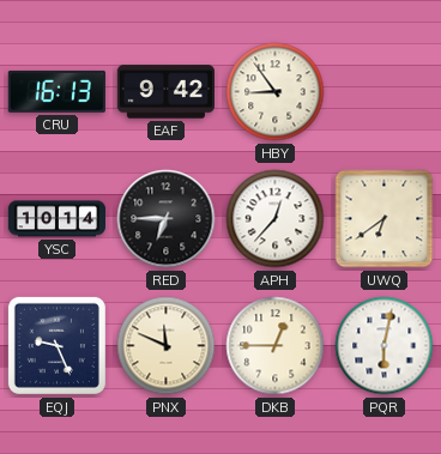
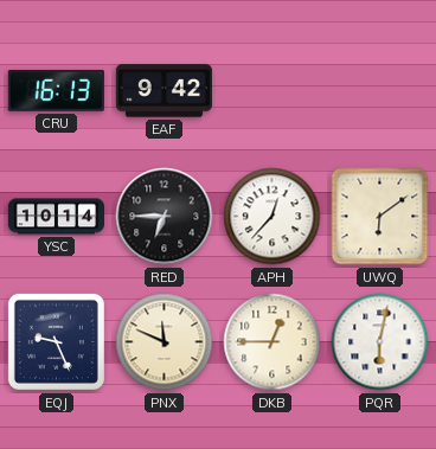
HBY: 8:54 -> none (276, 92)
UWQ: 6:39 -> 6:09 (380, 217)
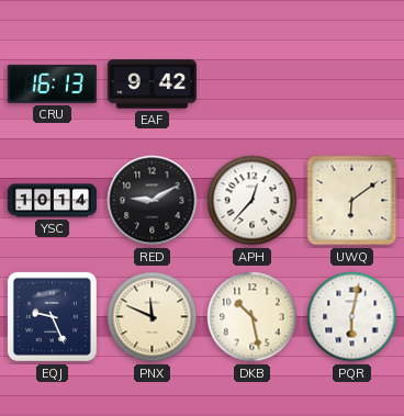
RED: 6:45 -> 9:10 (153, 201)
DKB: 12:45 -> 10:28 (252, 317)
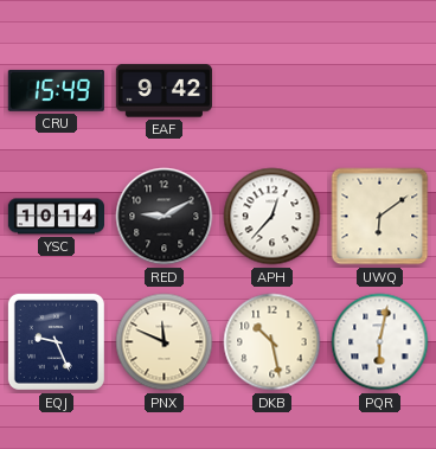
CRU: 16:13 -> 15:49 (56, 90)
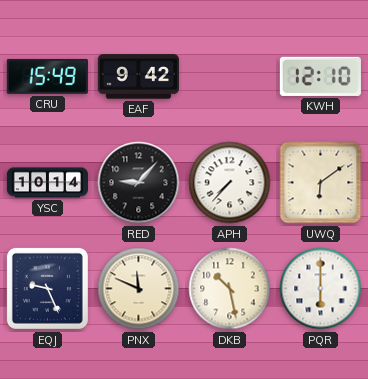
KWH: none -> 12:10 (320, 76)
RED: 9:10 -> 9:07 (139, 183)
APH: 12:37 -> 7:37 (230, 183)
PQR: 6:02 -> 6:00 (321, 289)
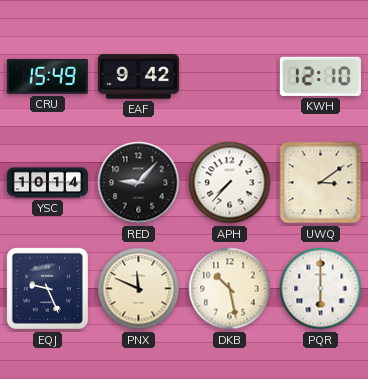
UWQ: 6:09 -> 3:09 (321, 183)
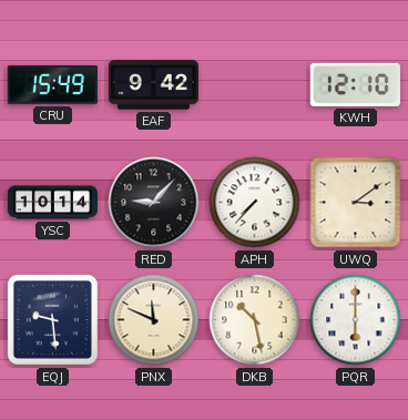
EQJ: 9:26 -> 9:29 (52, 319)
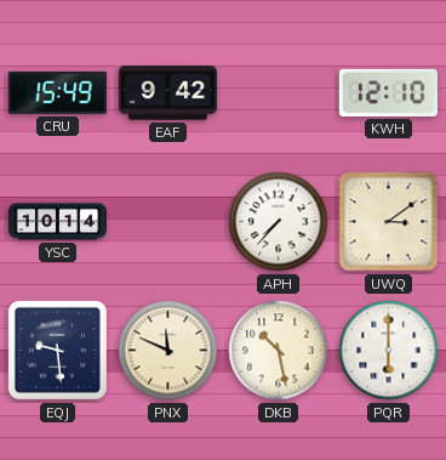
RED: 9:07 -> none (154, 203)
